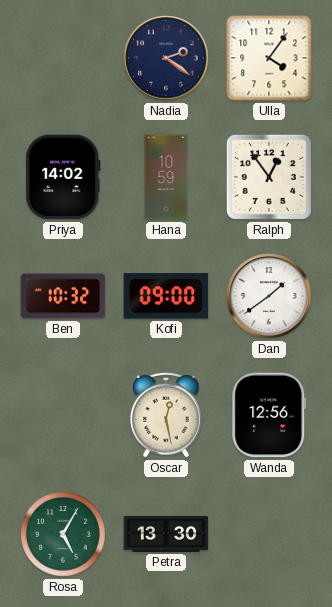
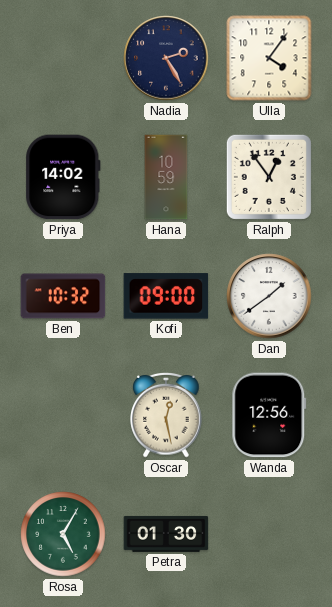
Nadia: 2:21 -> 2:25 (166, 58)
Petra: 13:30 -> 01:30 (166, 534)
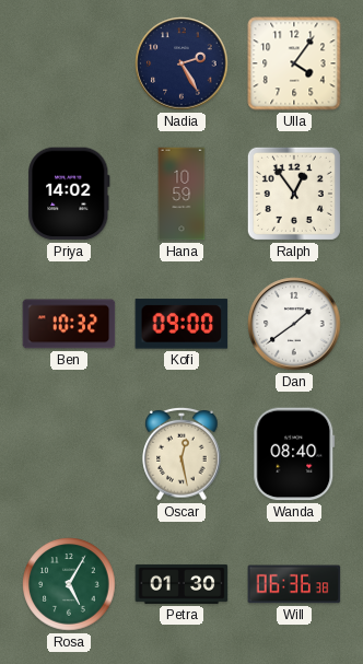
Wanda: 12:56 -> 08:40 (294, 454)
Will: none -> 06:36 (294, 584)
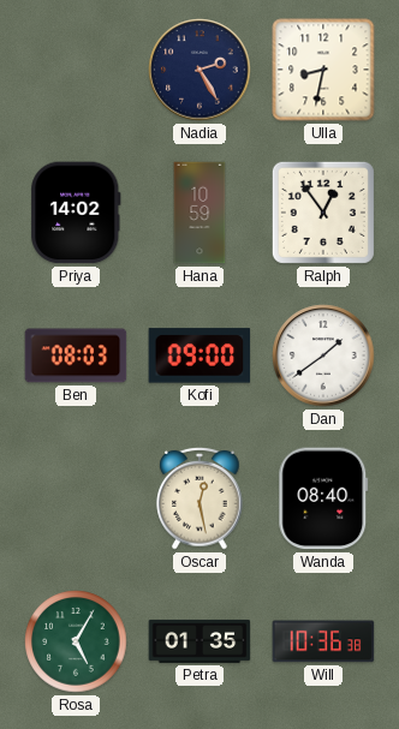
Ulla: 4:06 -> 8:32 (323, 70)
Ben: 10:32 -> 08:03 (76, 355)
Petra: 01:30 -> 01:35 (199, 641)
Will: 06:36 -> 10:36 (323, 641)
